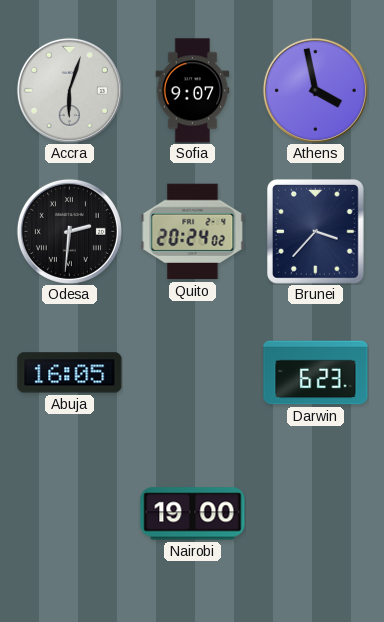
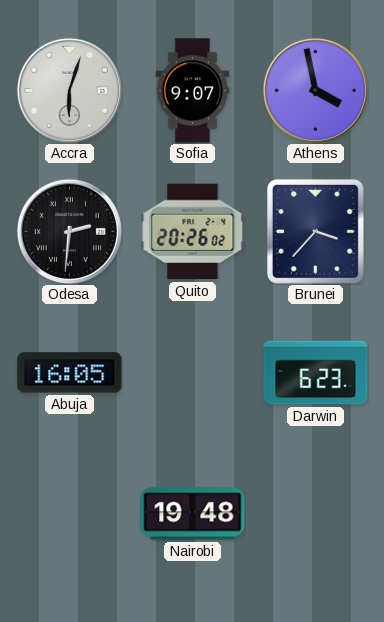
Quito: 20:24 -> 20:26 (193, 232)
Nairobi: 19:00 -> 19:48 (193, 514)
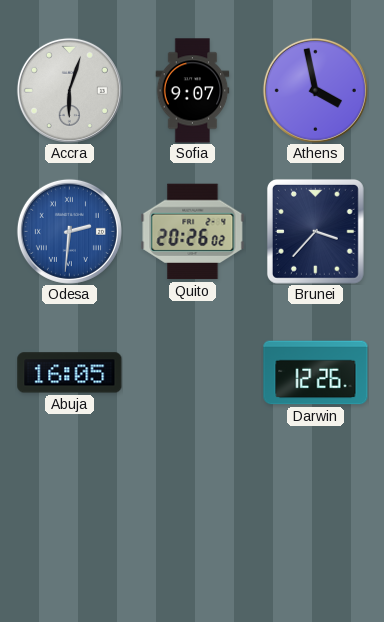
Odesa dial: black -> blue (69, 231)
Darwin: 6:23 -> 12:26 (316, 373)
Nairobi: 19:48 -> none (193, 514)
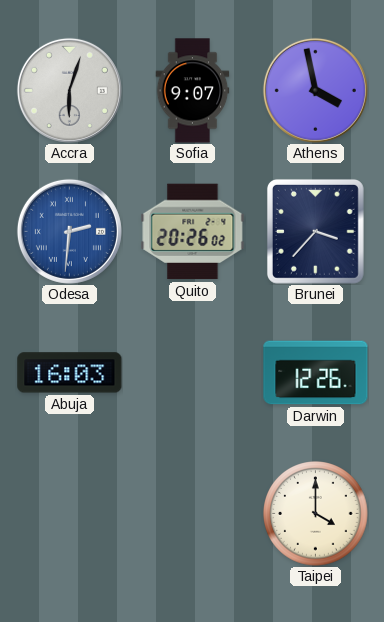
Abuja: 16:05 -> 16:03 (70, 373)
Taipei: none -> 4:00 (316, 514)
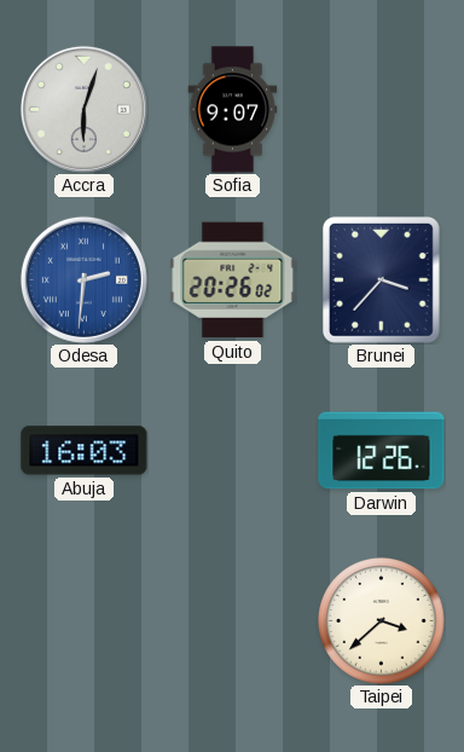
Athens: 3:58 -> none (315, 90)
Taipei: 4:00 -> 3:38 (382, 621)
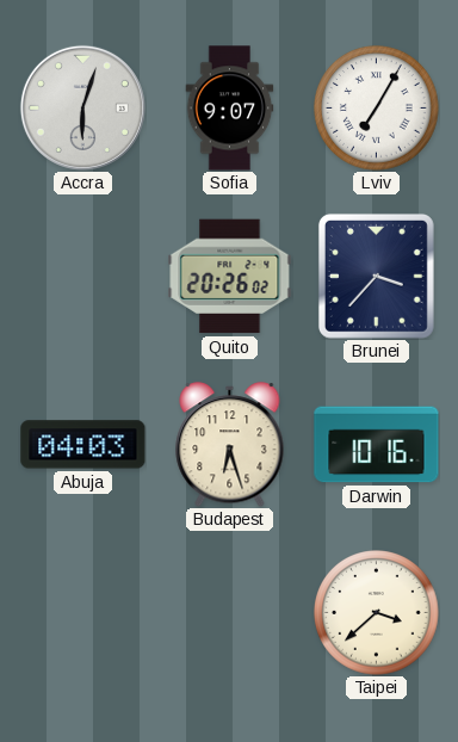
Lviv: none -> 7:05 (377, 109)
Odesa: 2:31 -> none (83, 279)
Abuja: 16:03 -> 04:03 (83, 445)
Budapest: none -> 6:27 (230, 445)
Darwin: 12:26 -> 10:16 (377, 445)
